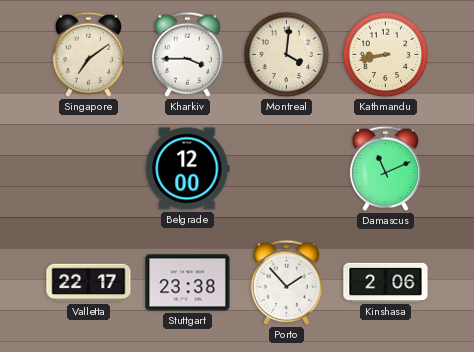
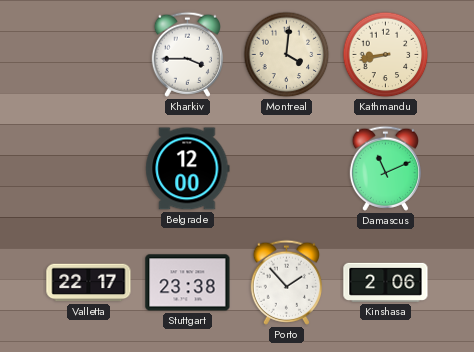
Singapore: 7:09 -> none (88, 54)
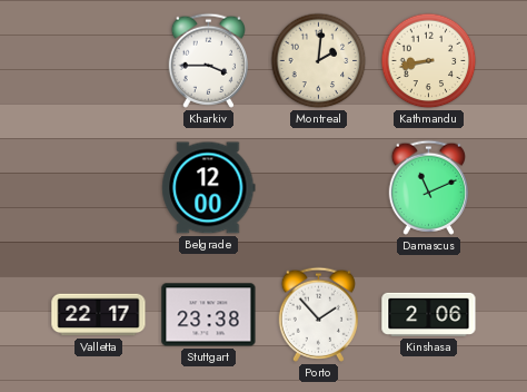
Montreal: 4:01 -> 2:01 (319, 61)
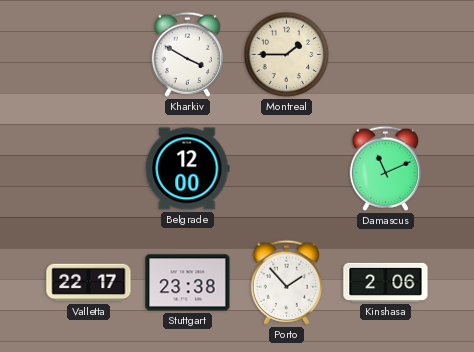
Kharkiv: 3:45 -> 3:50 (187, 54)
Montreal: 2:01 -> 1:45 (287, 55)
Kathmandu: 8:43 -> none (429, 61)
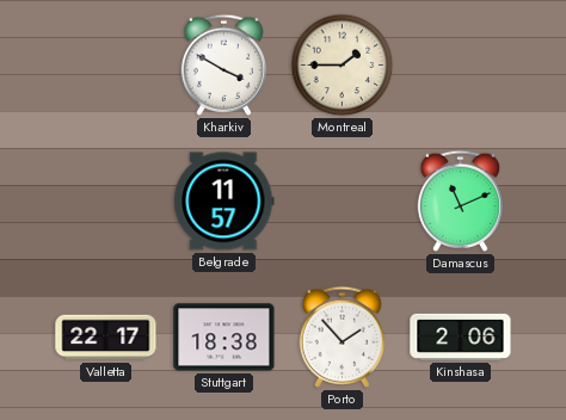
Belgrade: 12:00 -> 11:57 (224, 202)
Stuttgart: 23:38 -> 18:38 (224, 338)
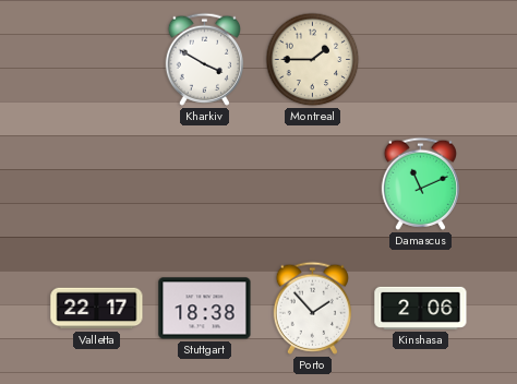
Belgrade: 11:57 -> none (224, 202)
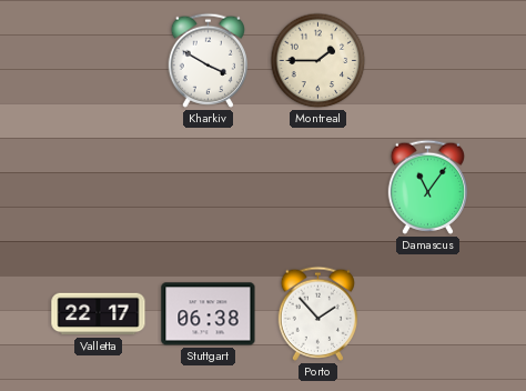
Damascus: 11:11 -> 11:06 (427, 187)
Stuttgart: 18:38 -> 06:38 (209, 314)
Kinshasa: 2:06 -> none (421, 308)
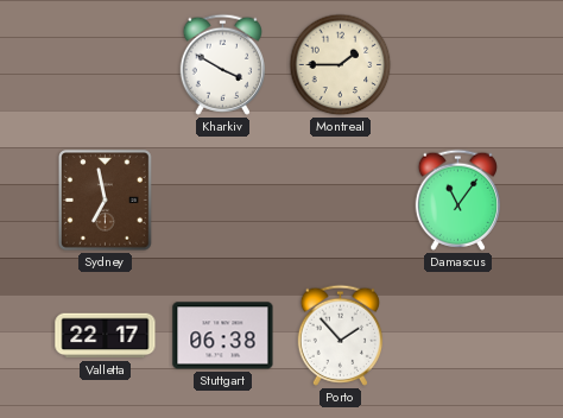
Sydney: none -> 6:58 (106, 201)
